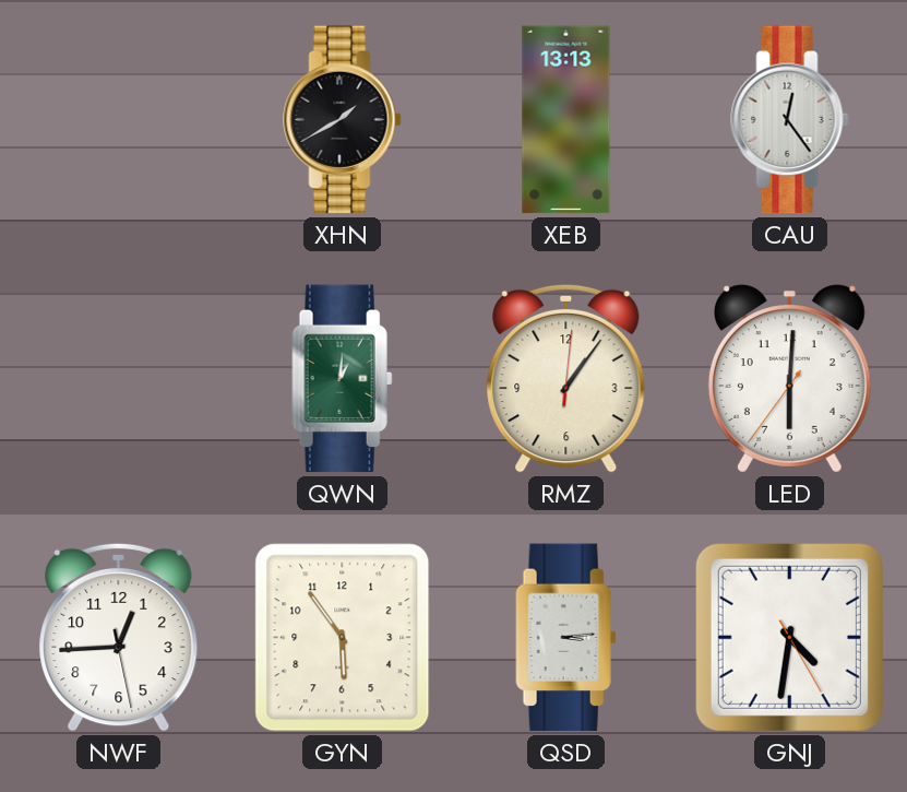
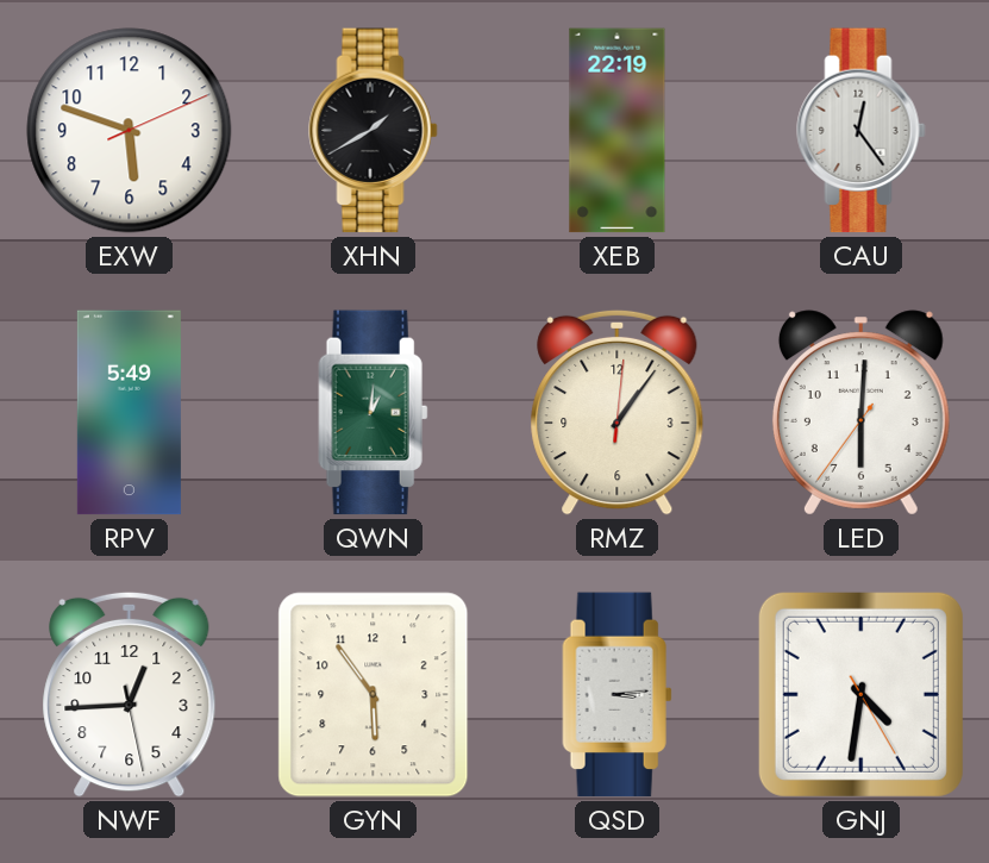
EXW: none -> 5:48 (130, 131)
XEB: 13:13 -> 22:19 (618, 131)
RPV: none -> 5:49 (129, 413)
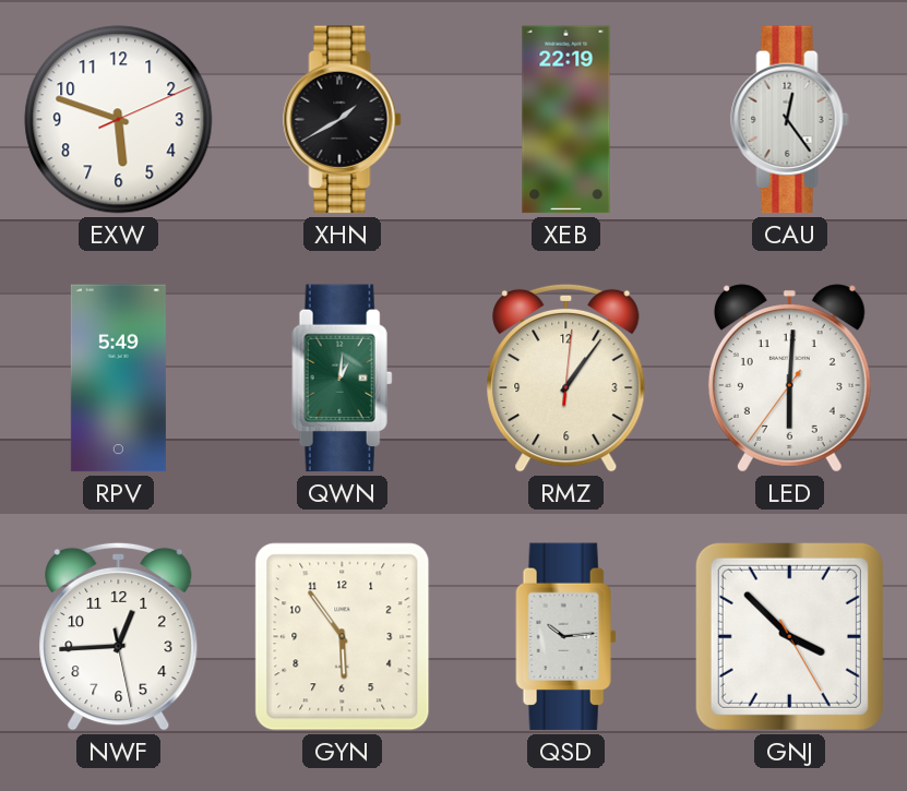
QSD: 3:14 -> 10:14 (566, 637)
GNJ: 4:31 -> 3:52 (789, 636)
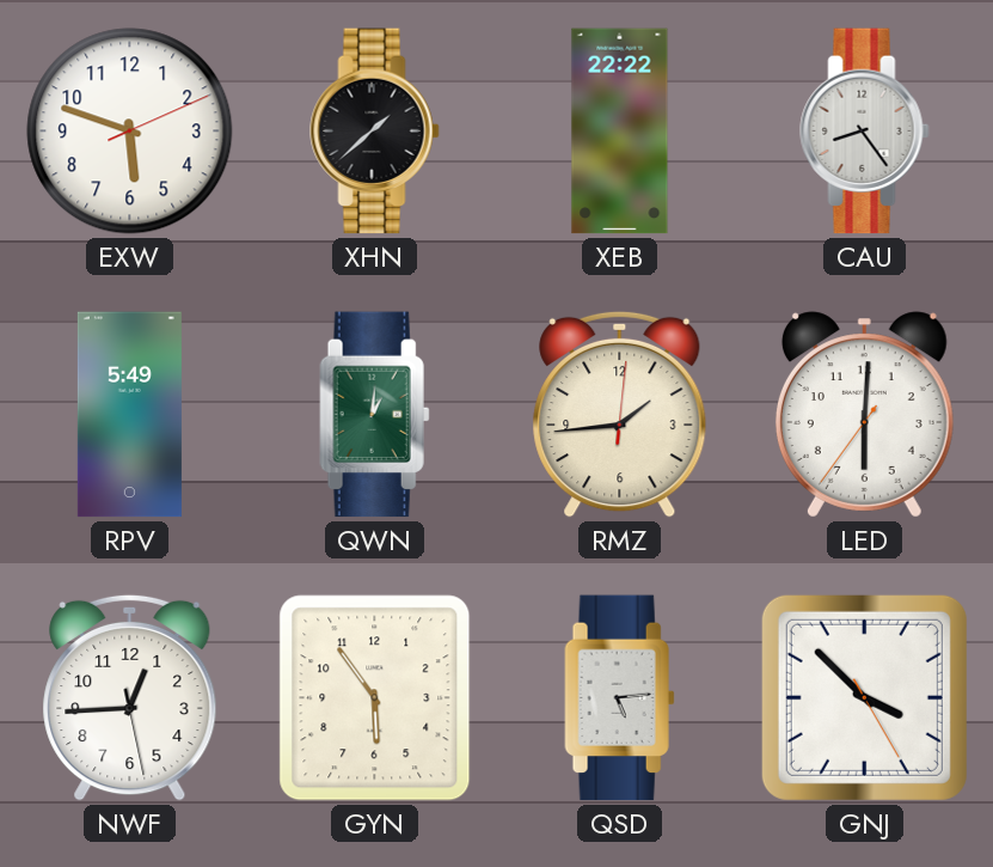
XHN: 1:40 -> 1:38 (375, 132)
XEB: 22:19 -> 22:22 (620, 132)
CAU: 12:24 -> 8:24 (865, 132)
RMZ: 1:06 -> 1:44 (620, 414)
QSD: 10:14 -> 5:14 (620, 698)
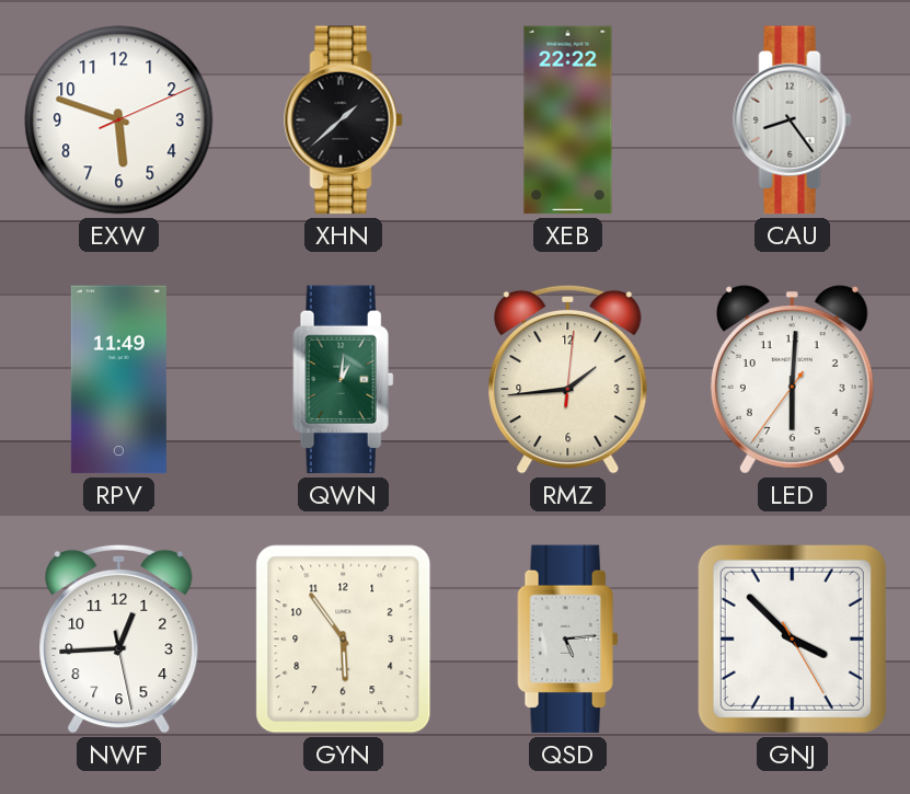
RPV: 5:49 -> 11:49 (118, 380)
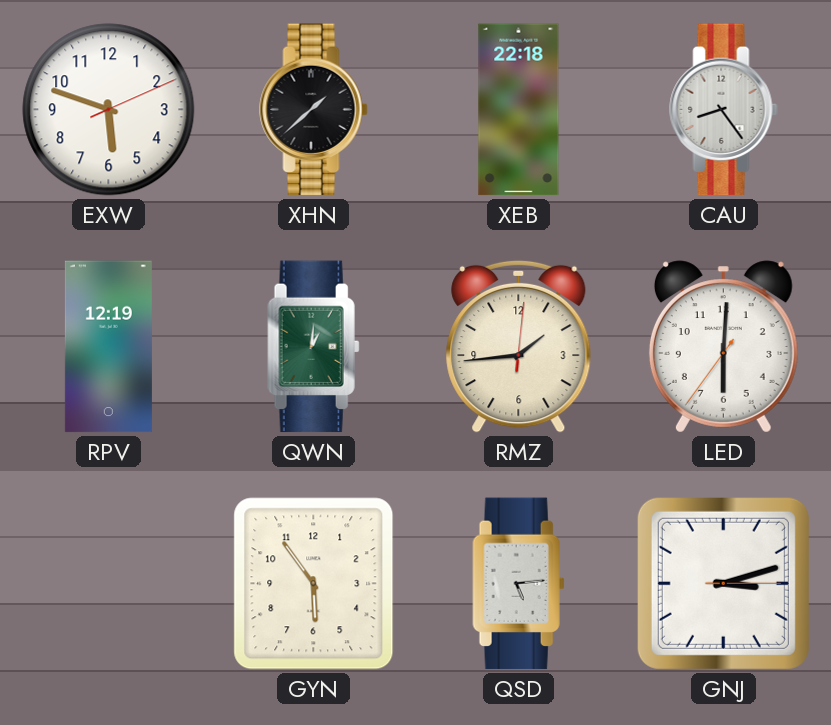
XEB: 22:22 -> 22:18 (519, 110)
RPV: 11:49 -> 12:19 (108, 347)
NWF: 12:44 -> none (119, 638)
GNJ: 3:52 -> 3:12 (723, 583)
